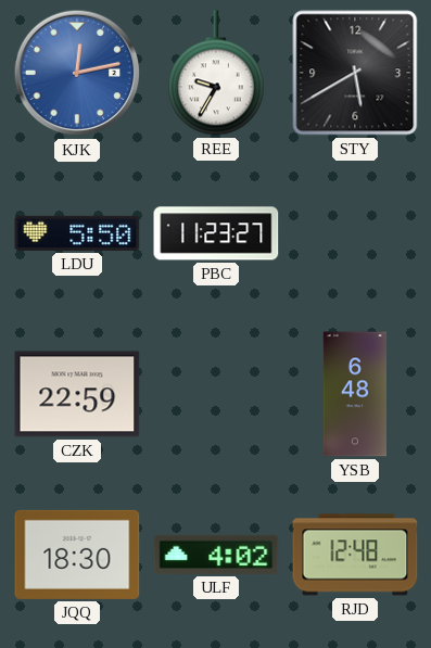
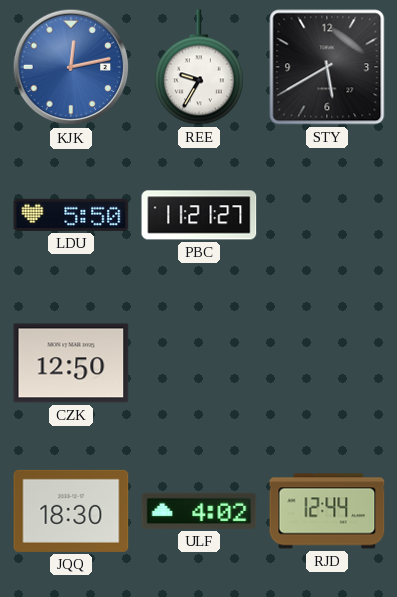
PBC: 11:23 -> 11:21 (199, 215)
CZK: 22:59 -> 12:50 (71, 363)
YSB: 6:48 -> none (355, 394)
RJD: 12:48 -> 12:44 (327, 511)
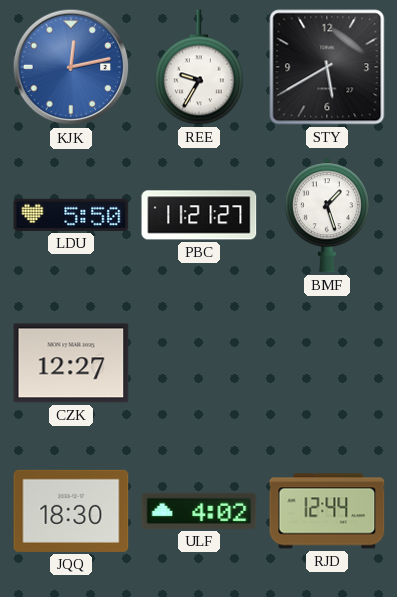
BMF: none -> 1:27 (327, 215)
CZK: 12:50 -> 12:27 (71, 363)
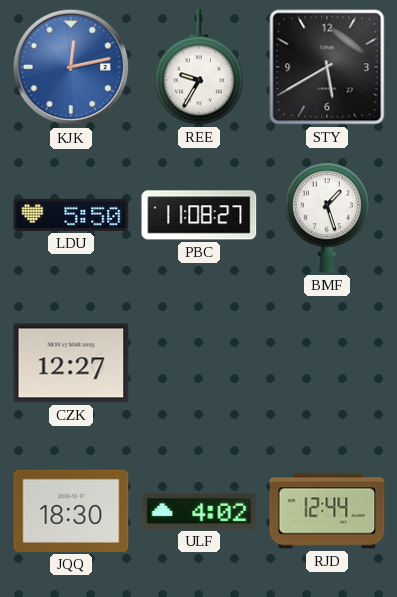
PBC: 11:21 -> 11:08 (199, 215)
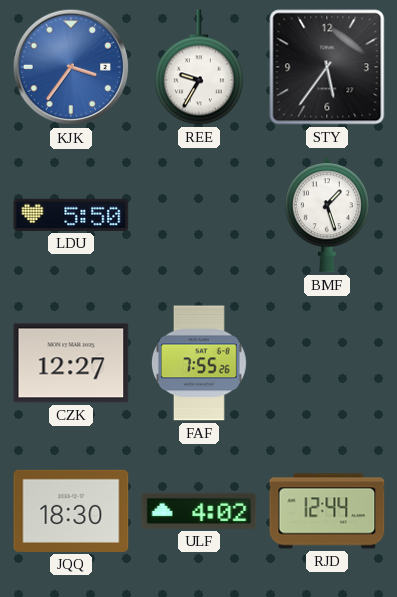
KJK: 12:13 -> 3:36 (71, 67)
STY: 5:40 -> 5:36 (327, 67)
PBC: 11:08 -> none (199, 215)
FAF: none -> 7:55 (199, 363)
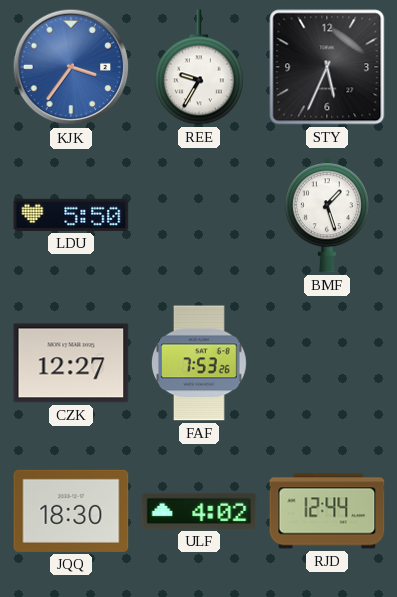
STY: 5:36 -> 5:34 (327, 67)
FAF: 7:55 -> 7:53 (199, 363)
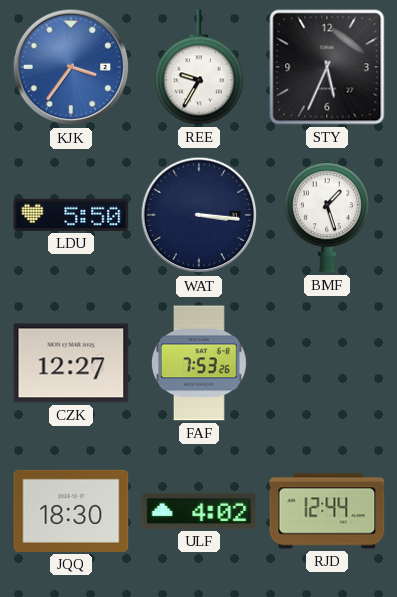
WAT: none -> 3:16 (199, 215)
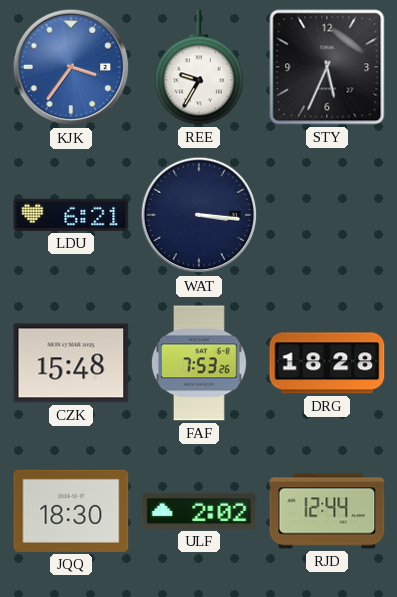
LDU: 5:50 -> 6:21 (71, 215)
BMF: 1:27 -> none (327, 215)
CZK: 12:27 -> 15:48 (71, 363)
DRG: none -> 18:28 (327, 363)
ULF: 4:02 -> 2:02 (199, 511)
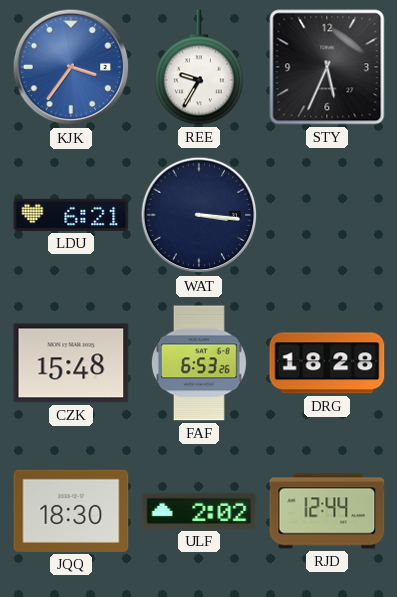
FAF: 7:53 -> 6:53 (199, 363)
